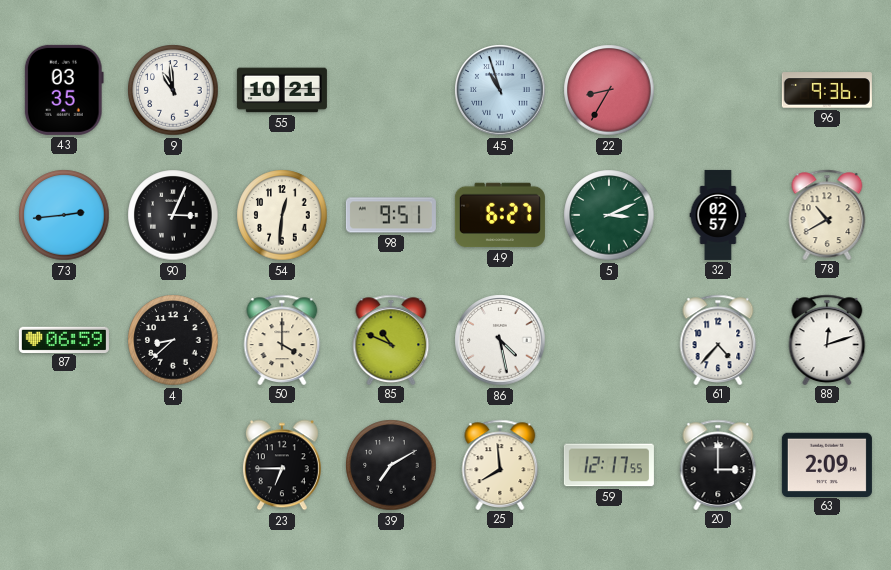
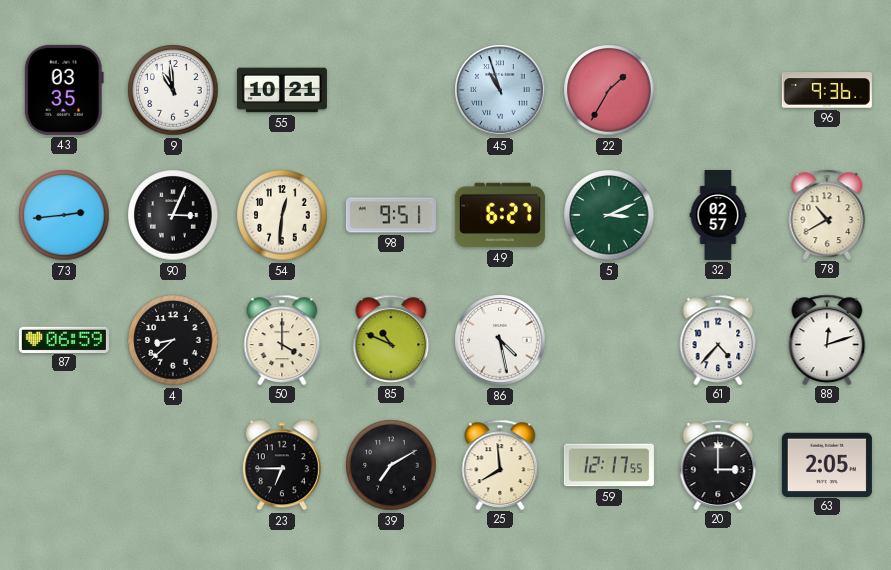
22: 8:35 -> 1:35 (609, 90)
63: 2:09 -> 2:05 (827, 464)
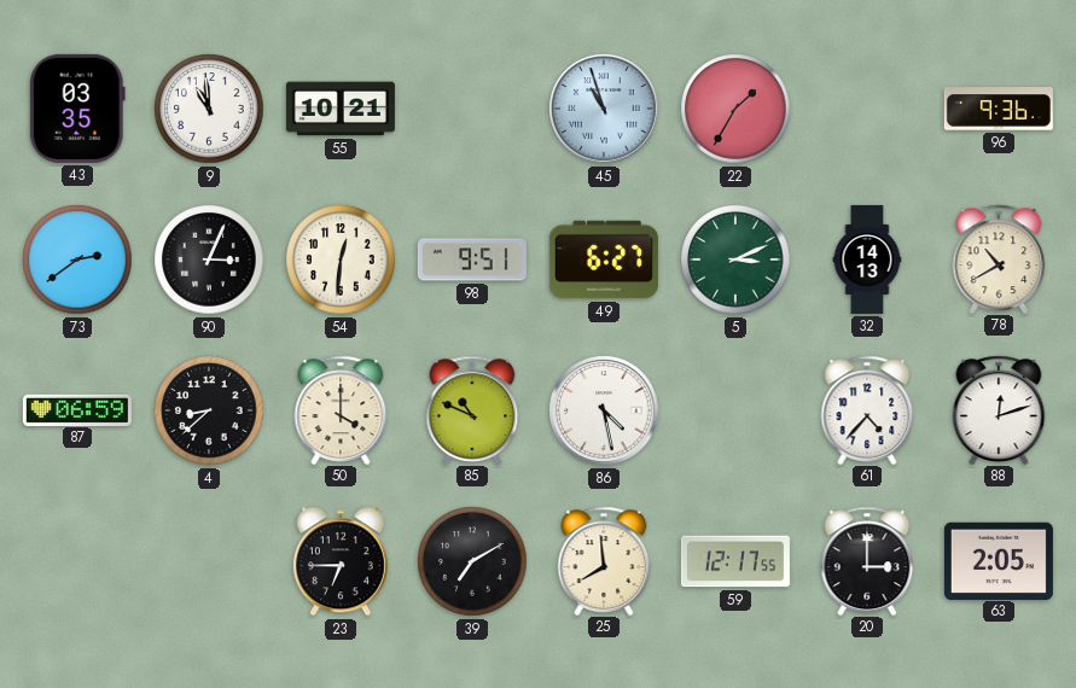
73: 2:44 -> 2:39 (77, 260)
32: 02:57 -> 14:13 (867, 260)
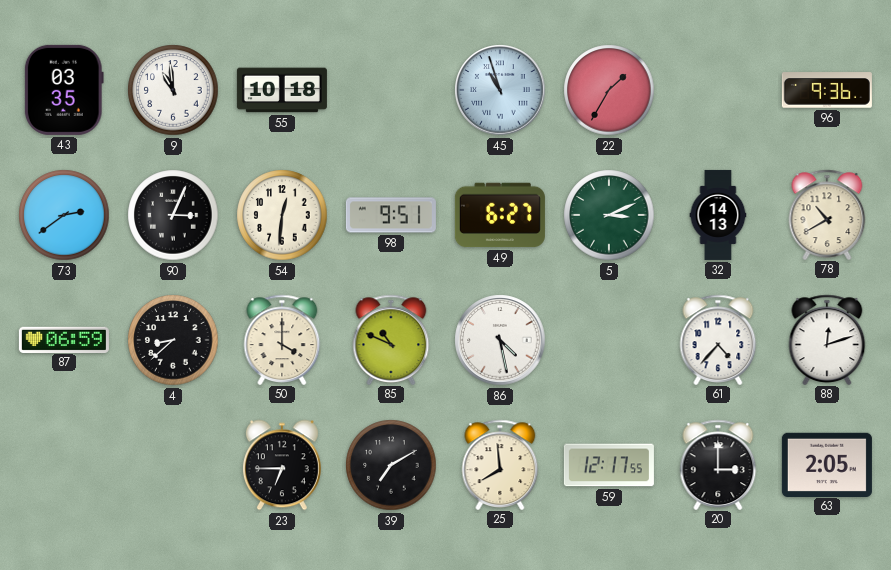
55: 10:21 -> 10:18 (282, 90)
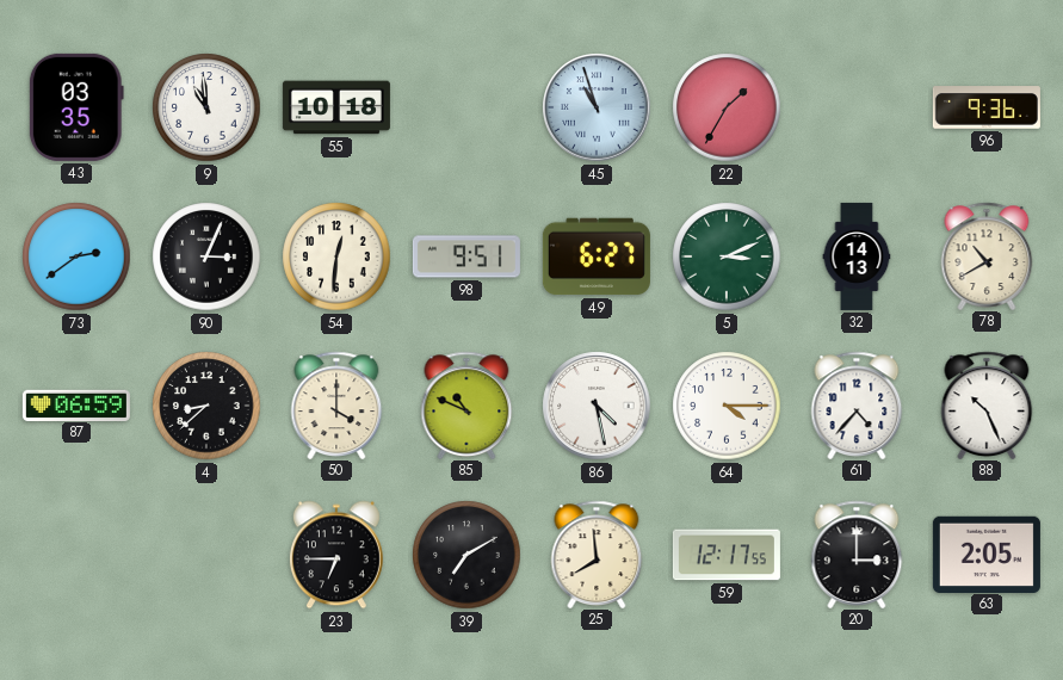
64: none -> 4:15 (727, 406)
88: 12:12 -> 10:26 (987, 404)
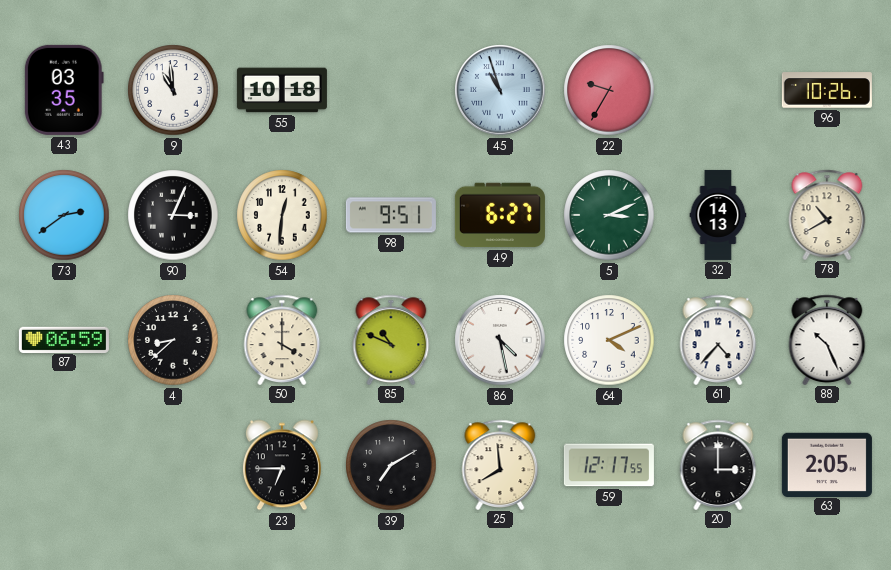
22: 1:35 -> 9:35 (609, 90)
96: 9:36 -> 10:26 (827, 90)
64: 4:15 -> 4:11 (609, 340)
